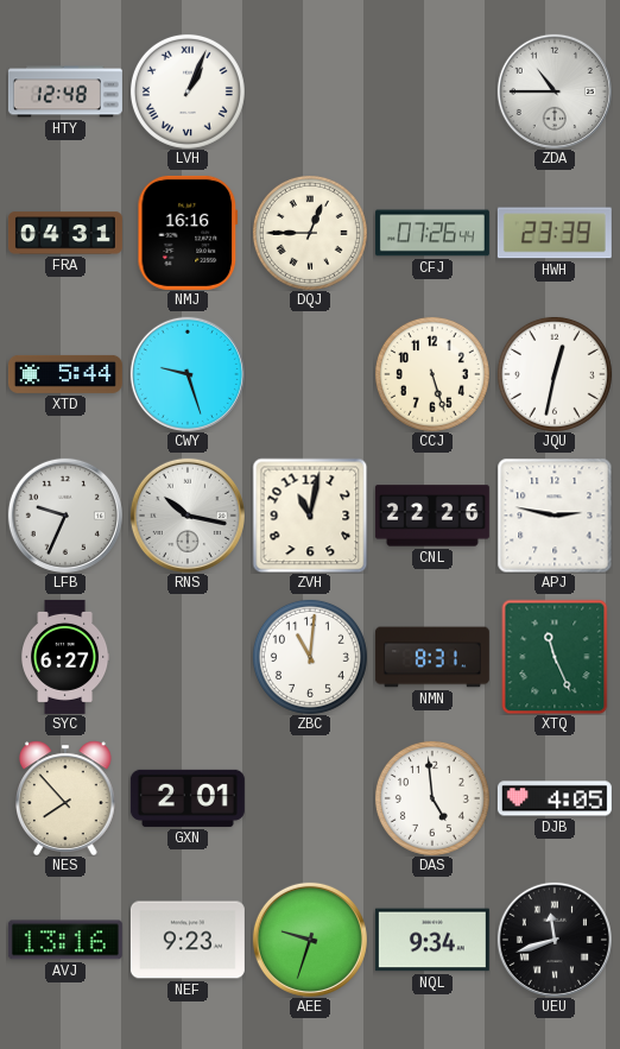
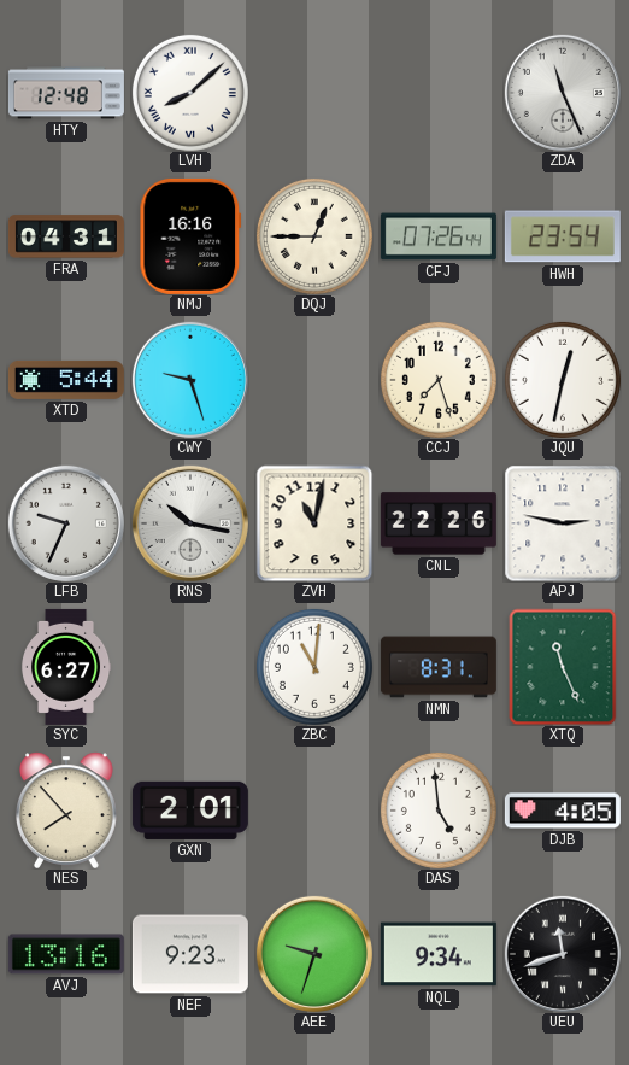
LVH: 1:04 -> 8:08 (190, 93)
ZDA: 10:45 -> 11:26 (563, 93)
HWH: 23:39 -> 23:54 (563, 236)
CCJ: 5:27 -> 7:27 (439, 380)
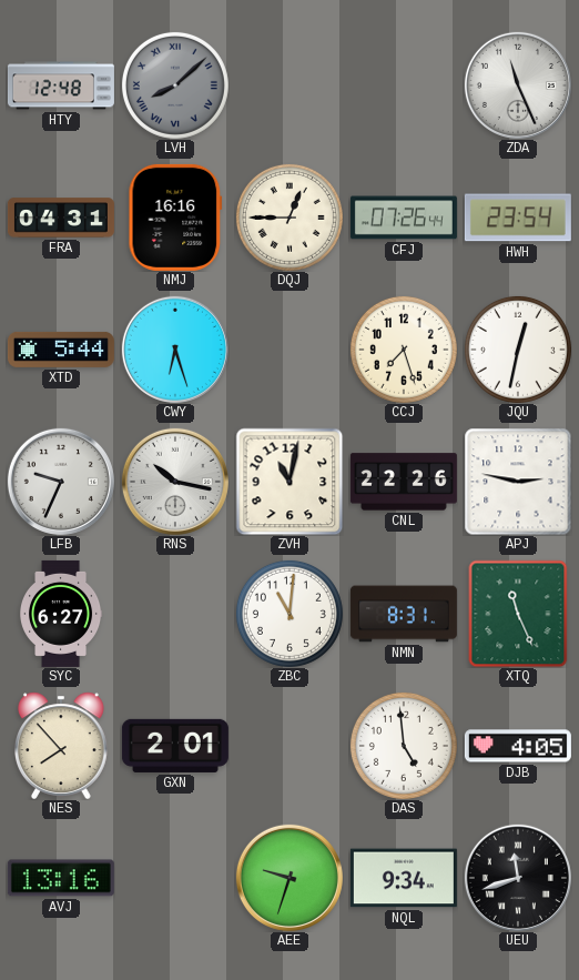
LVH dial: white -> grey (175, 85)
CWY: 9:27 -> 6:27 (175, 350)
NEF: 9:23 -> none (190, 954)
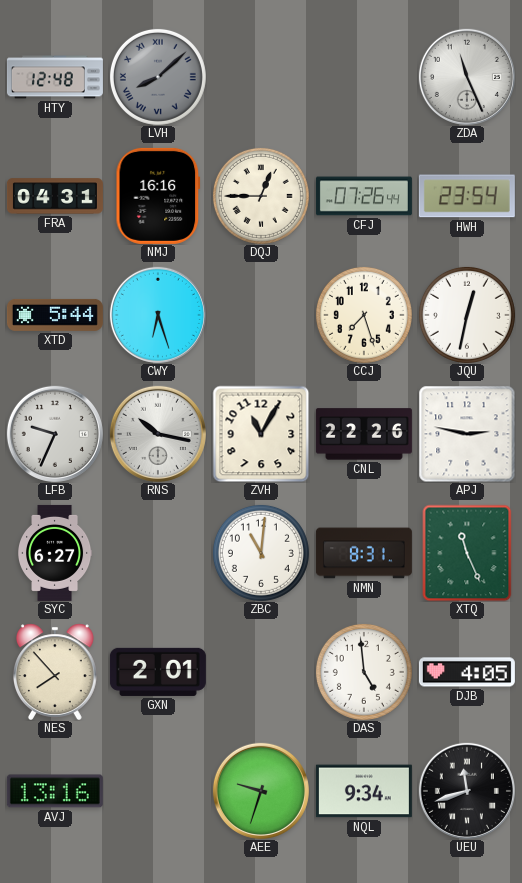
ZVH: 11:02 -> 11:05 (261, 434)
